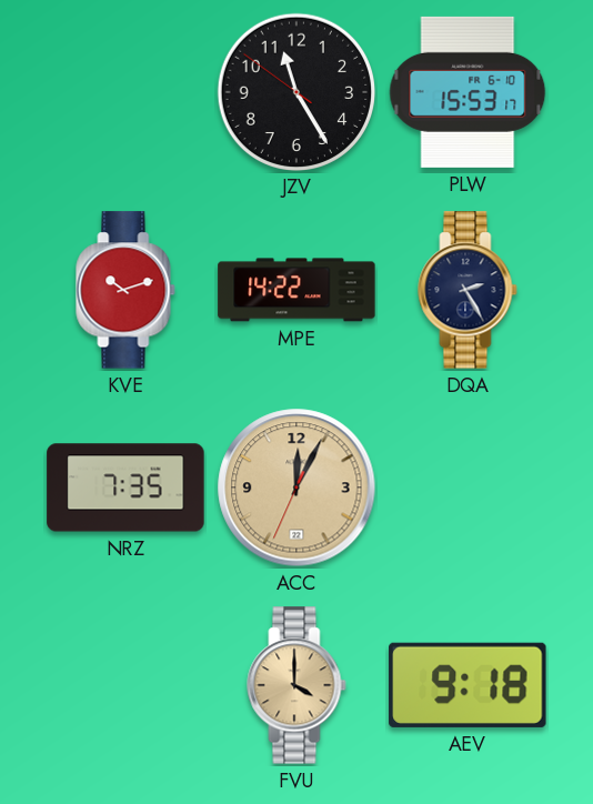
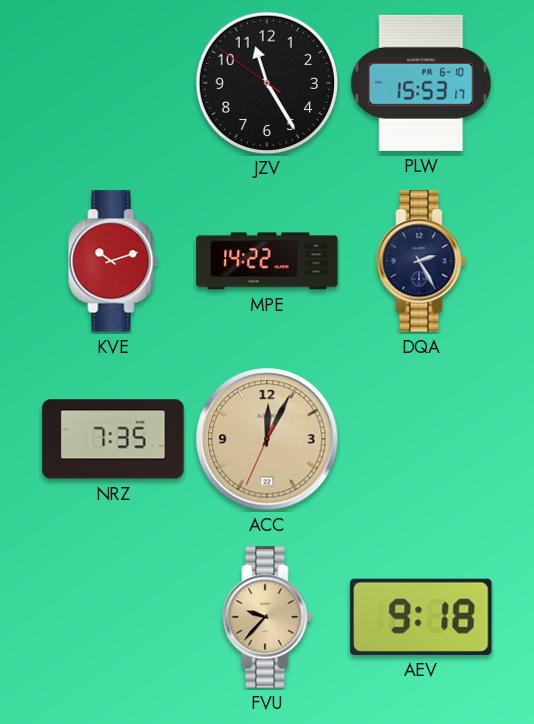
FVU: 4:00 -> 9:37 (267, 617)
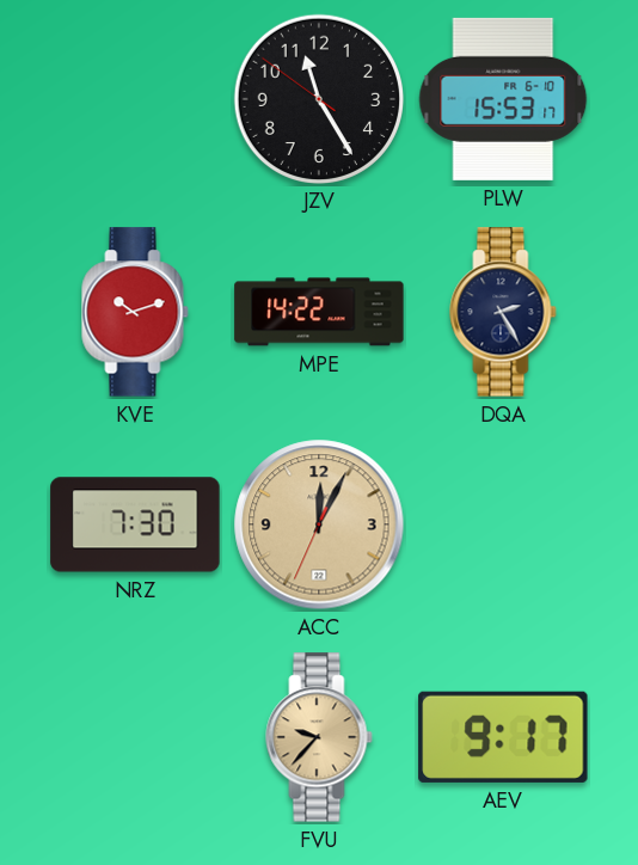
NRZ: 7:35 -> 7:30 (135, 524)
AEV: 9:18 -> 9:17 (503, 737)
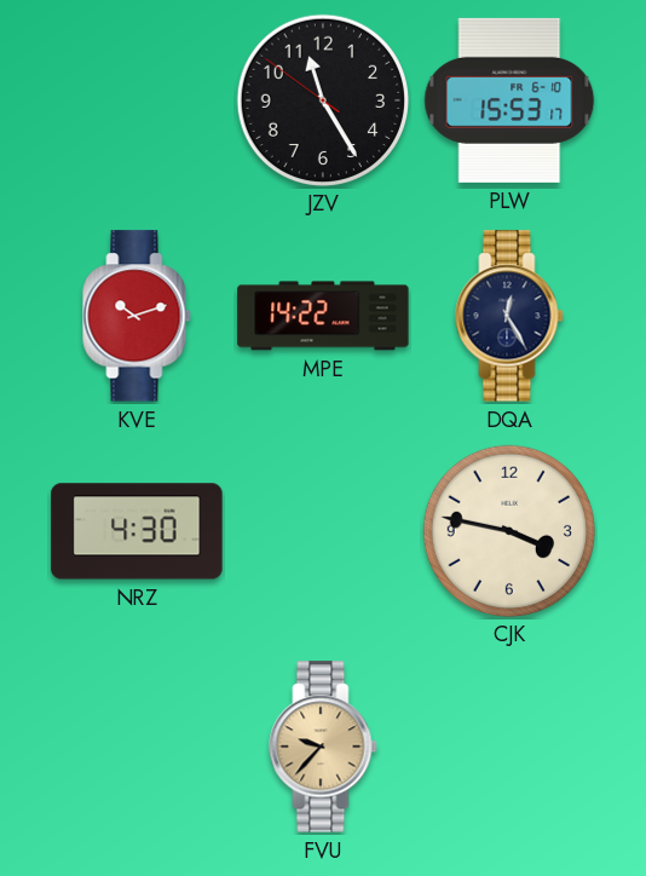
DQA: 2:25 -> 12:25 (509, 316)
NRZ: 7:30 -> 4:30 (137, 531)
ACC: 12:04 -> none (319, 524)
CJK: none -> 3:47 (508, 530)
AEV: 9:17 -> none (503, 737)
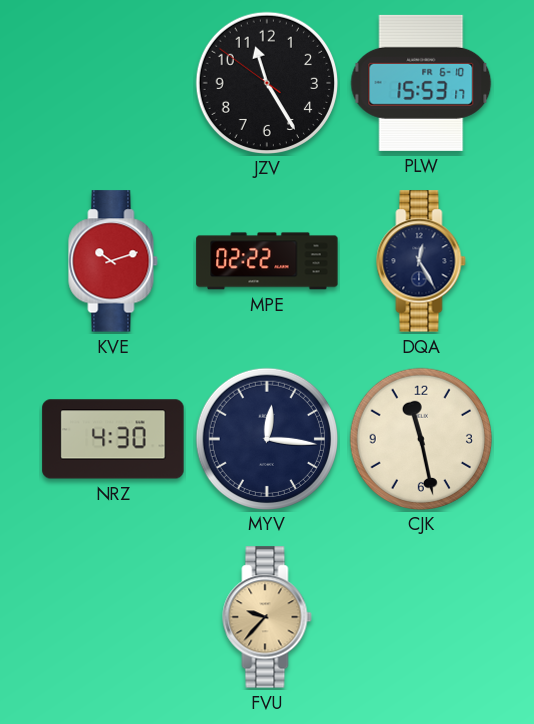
MPE: 14:22 -> 02:22 (267, 261)
MYV: none -> 12:16 (266, 438)
CJK: 3:47 -> 11:28 (420, 438)
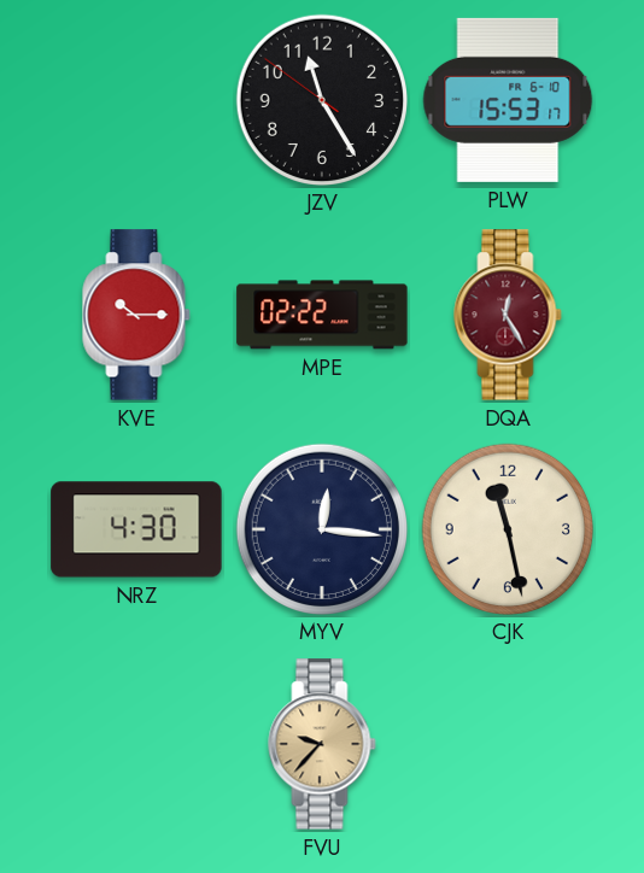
KVE: 10:12 -> 10:15 (136, 315)
DQA dial: navy -> burgundy (508, 315)
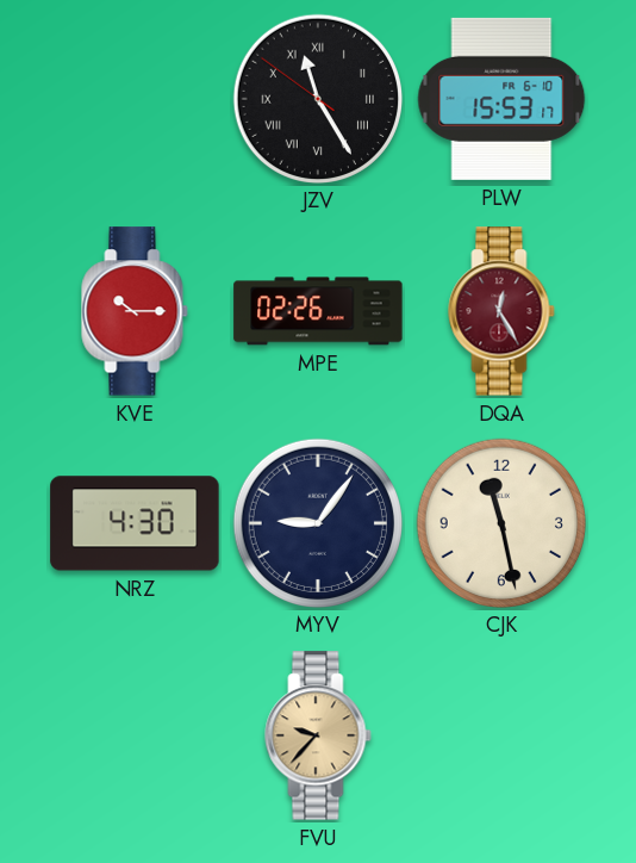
JZV numerals: Arabic -> Roman (317, 98)
MPE: 02:22 -> 02:26 (318, 311)
MYV: 12:16 -> 9:06 (317, 522)
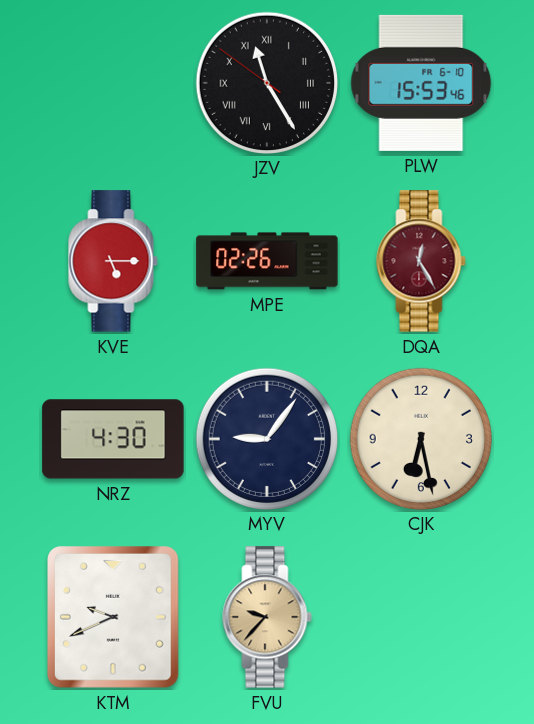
PLW: 15:53:17 -> 15:53:46 (421, 83)
KVE: 10:15 -> 5:15 (113, 261)
CJK: 11:28 -> 6:28 (420, 438)
KTM: none -> 9:41 (114, 618)
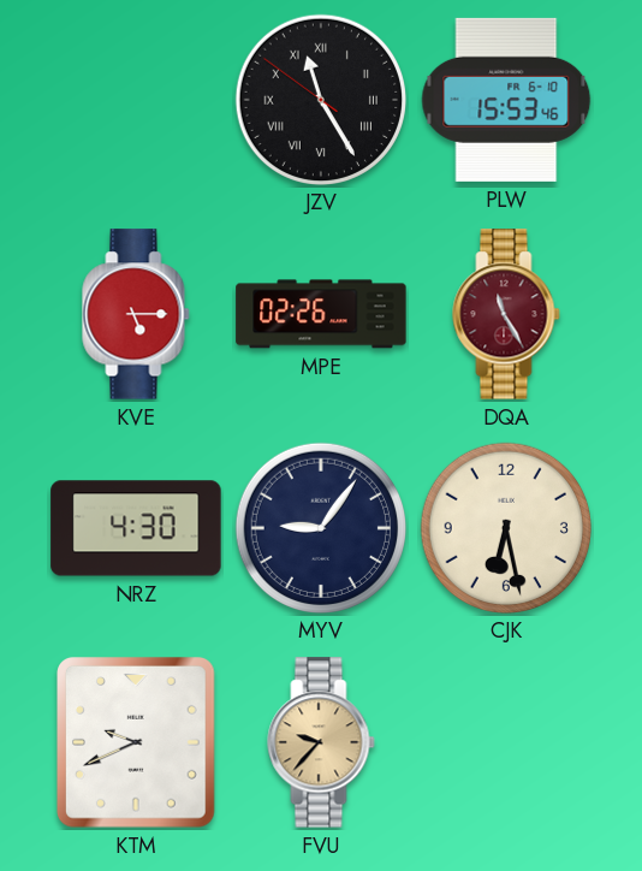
DQA: 12:25 -> 11:25 (506, 314)
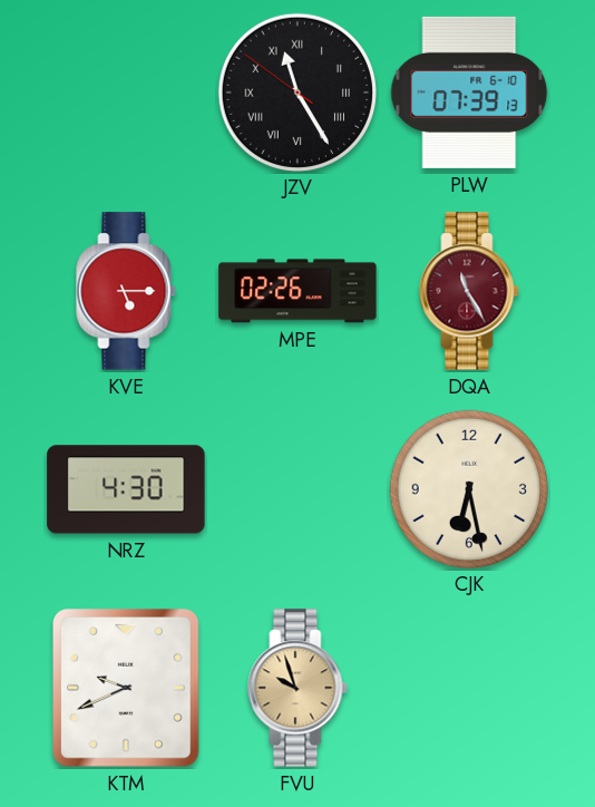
PLW: 15:53 -> 07:39 (469, 93)
MYV: 9:06 -> none (320, 527)
FVU: 9:37 -> 9:57 (297, 688)
